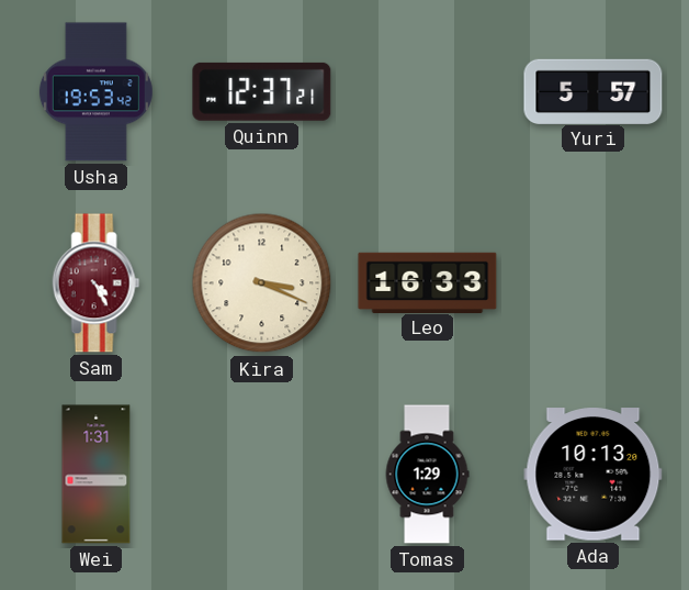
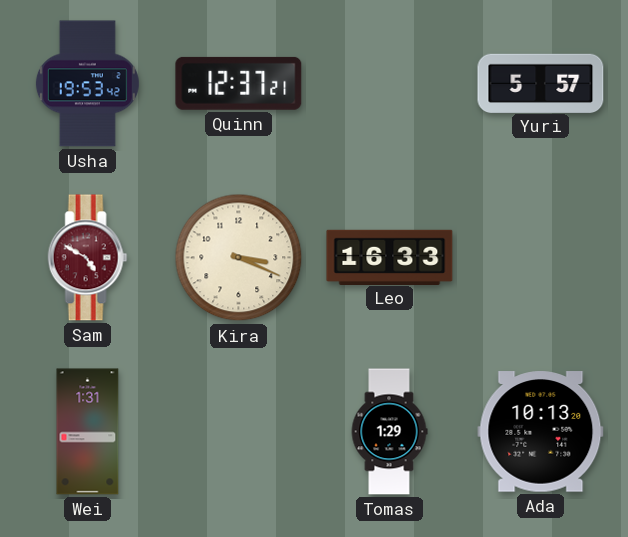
Sam: 4:25 -> 4:50 (88, 258)
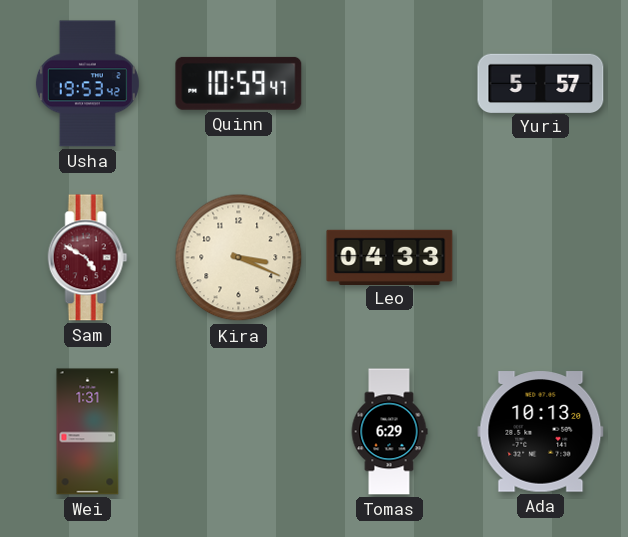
Quinn: 12:37 -> 10:59 (239, 83)
Leo: 16:33 -> 04:33 (390, 257)
Tomas: 1:29 -> 6:29 (389, 432)
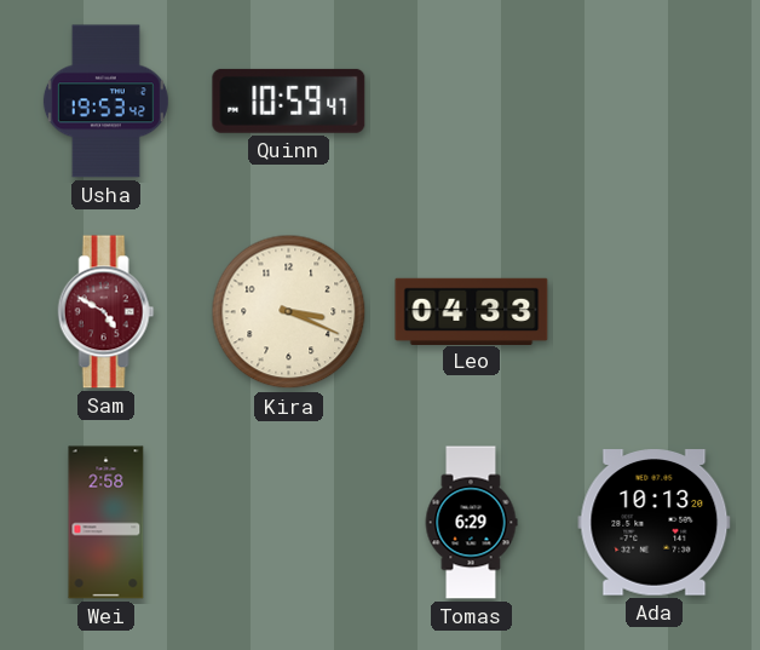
Yuri: 5:57 -> none (541, 83)
Wei: 1:31 -> 2:58 (106, 523)
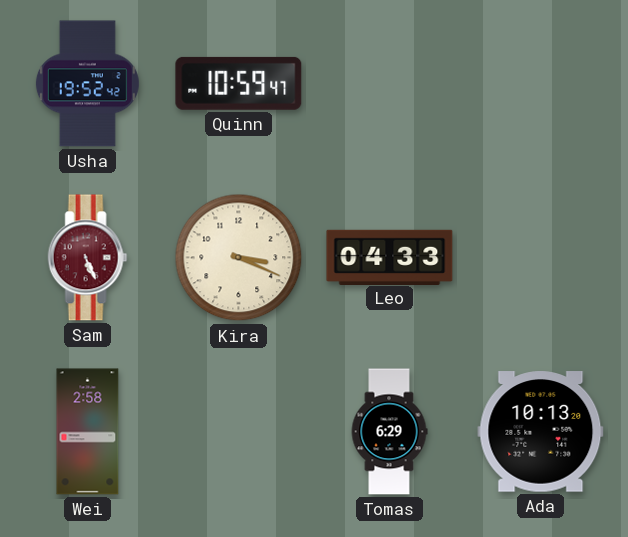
Usha: 19:53 -> 19:52 (87, 84)
Sam: 4:50 -> 5:26 (88, 258)
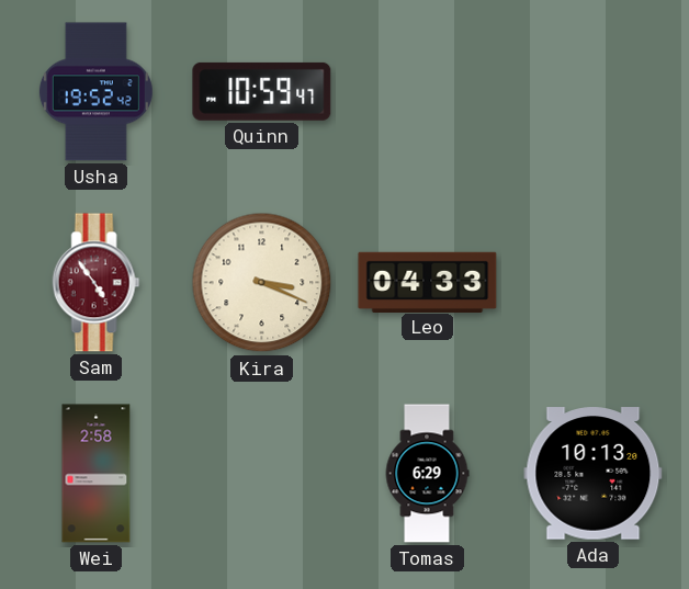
Sam: 5:26 -> 4:54 (97, 283)
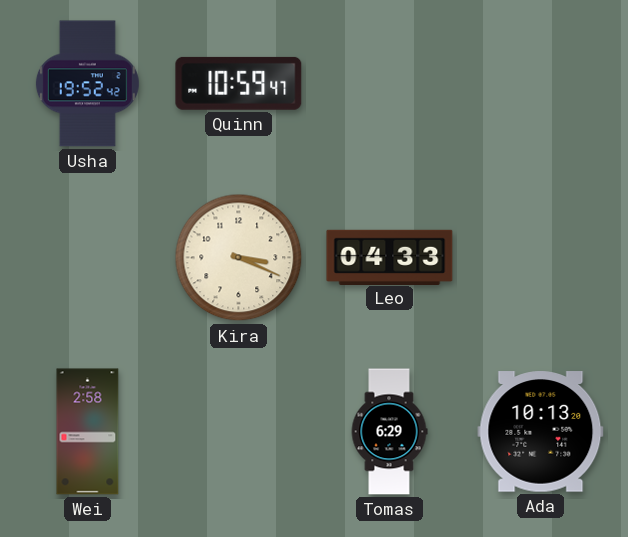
Sam: 4:54 -> none (97, 283)
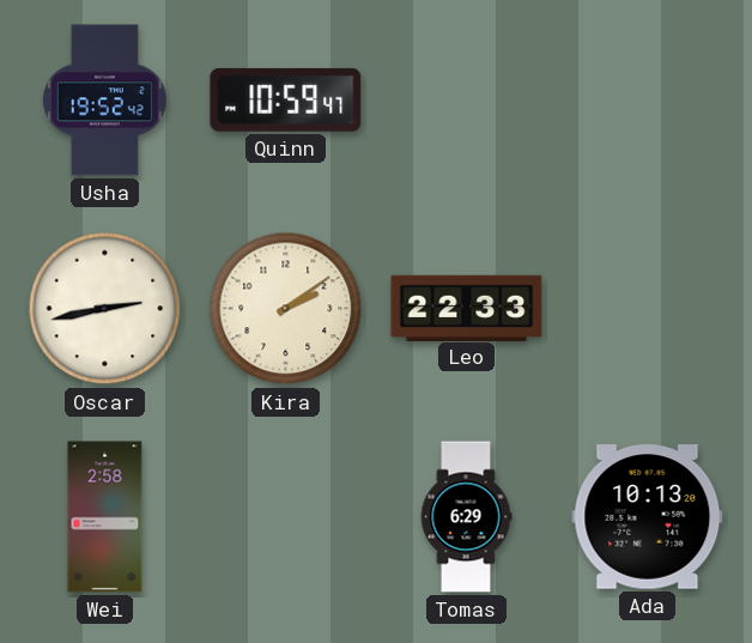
Oscar: none -> 2:43 (105, 309)
Kira: 3:19 -> 2:09 (286, 309)
Leo: 04:33 -> 22:33 (467, 308)
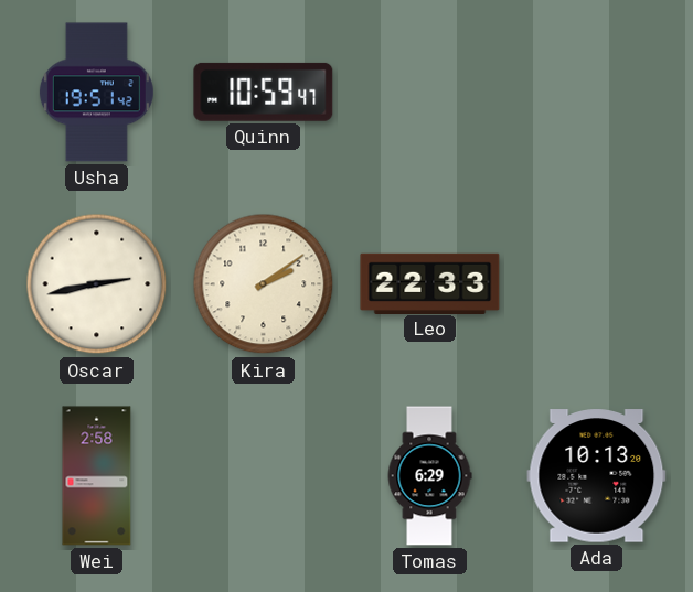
Usha: 19:52 -> 19:51 (96, 93)
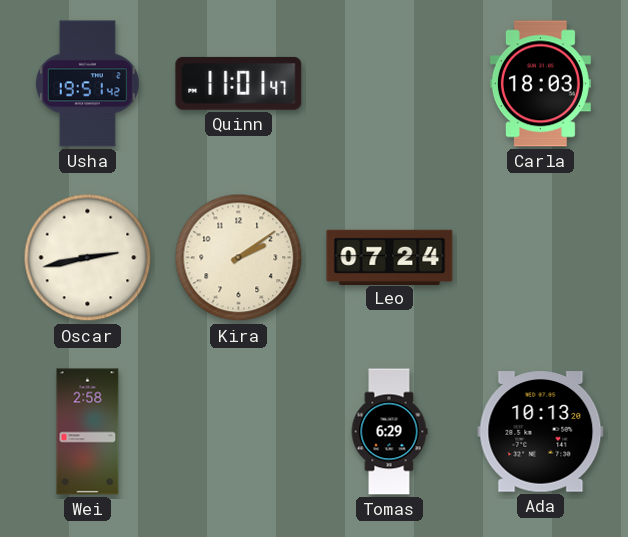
Quinn: 10:59 -> 11:01 (239, 83)
Carla: none -> 18:03 (540, 84)
Leo: 22:33 -> 07:24 (390, 257)
